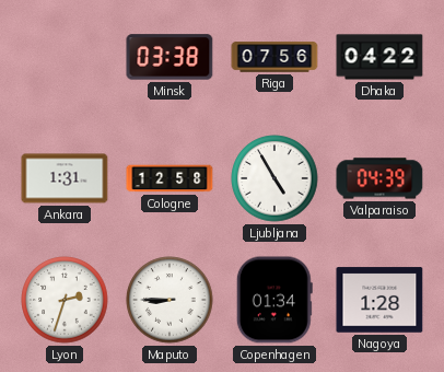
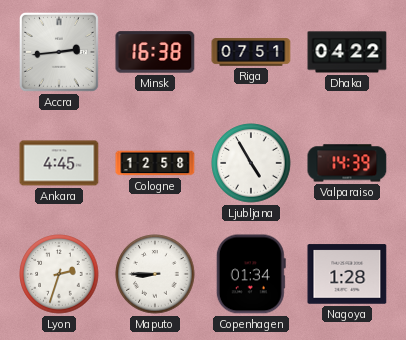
Accra: none -> 2:44 (59, 52)
Minsk: 03:38 -> 16:38 (155, 52)
Riga: 07:56 -> 07:51 (251, 52)
Ankara: 1:31 -> 4:45 (59, 163)
Valparaiso: 04:39 -> 14:39 (347, 163)
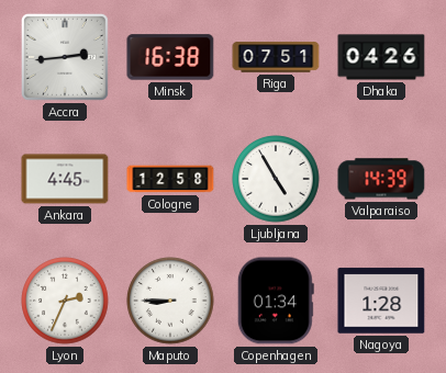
Dhaka: 04:22 -> 04:26 (381, 57)
Lyon: 2:33 -> 2:34 (65, 301)
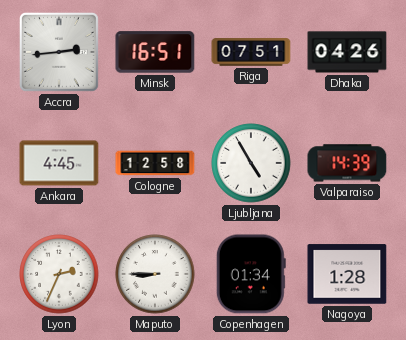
Minsk: 16:38 -> 16:51 (155, 52)
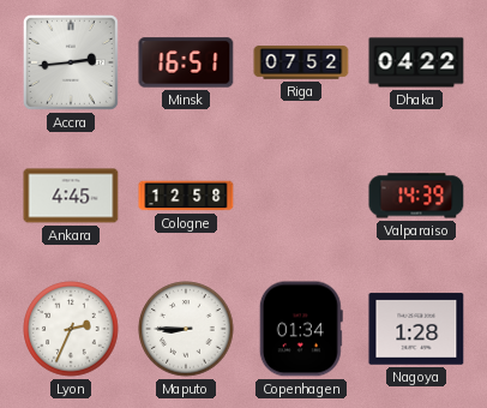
Riga: 07:51 -> 07:52 (301, 62)
Dhaka: 04:26 -> 04:22 (416, 62)
Ljubljana: 4:55 -> none (251, 163)
